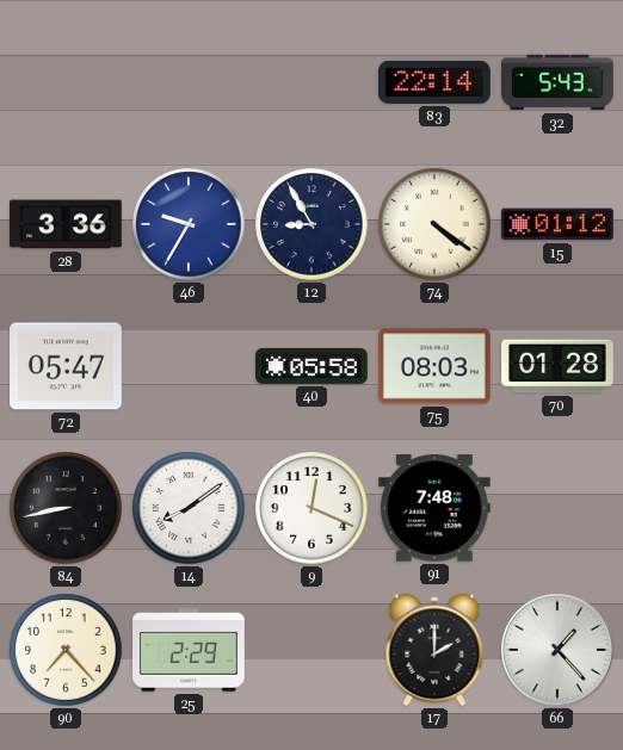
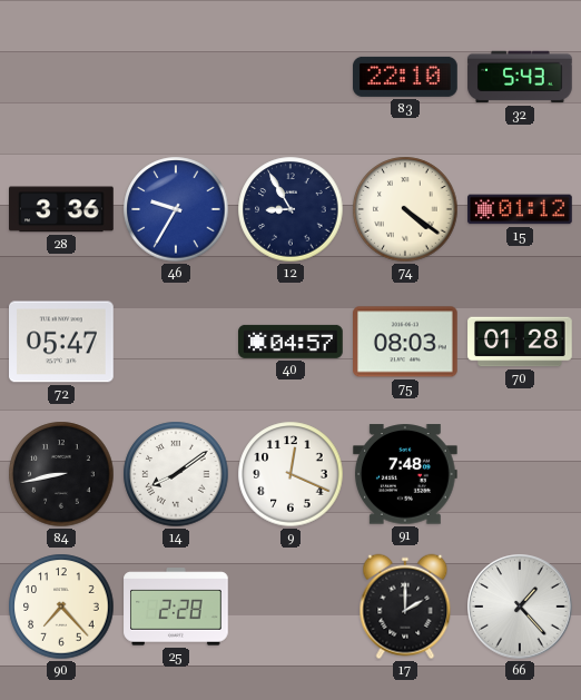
83: 22:14 -> 22:10 (405, 77)
40: 05:58 -> 04:57 (292, 342)
25: 2:29 -> 2:28 (176, 607)
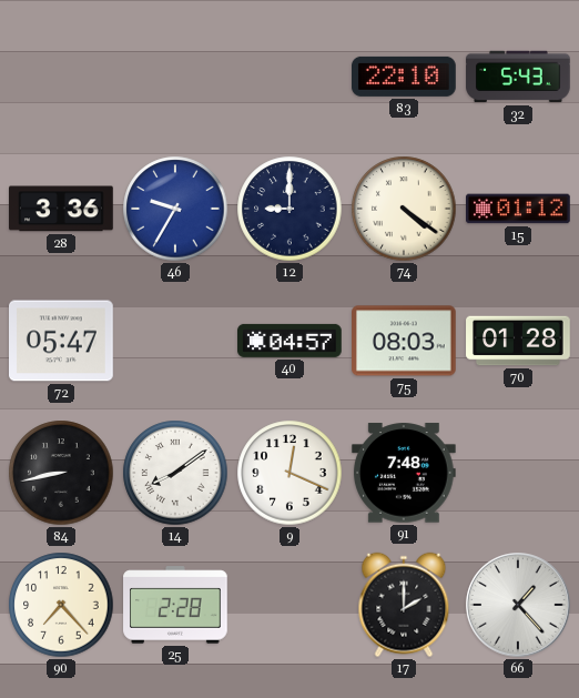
12: 8:55 -> 9:00 (289, 209)
